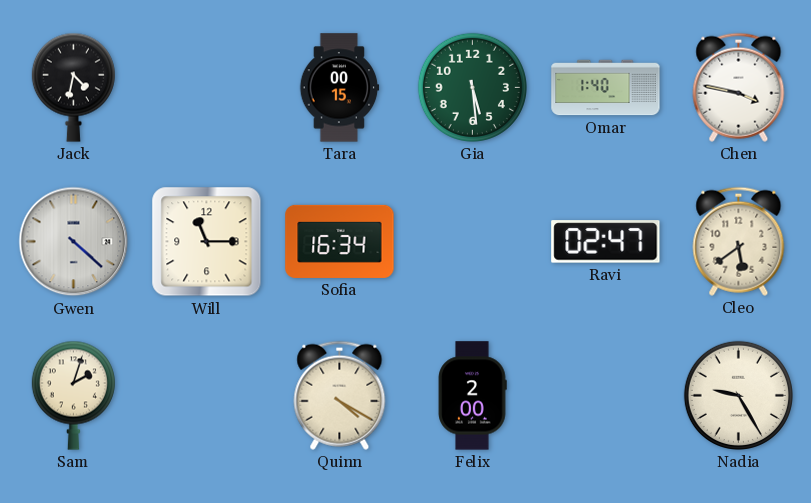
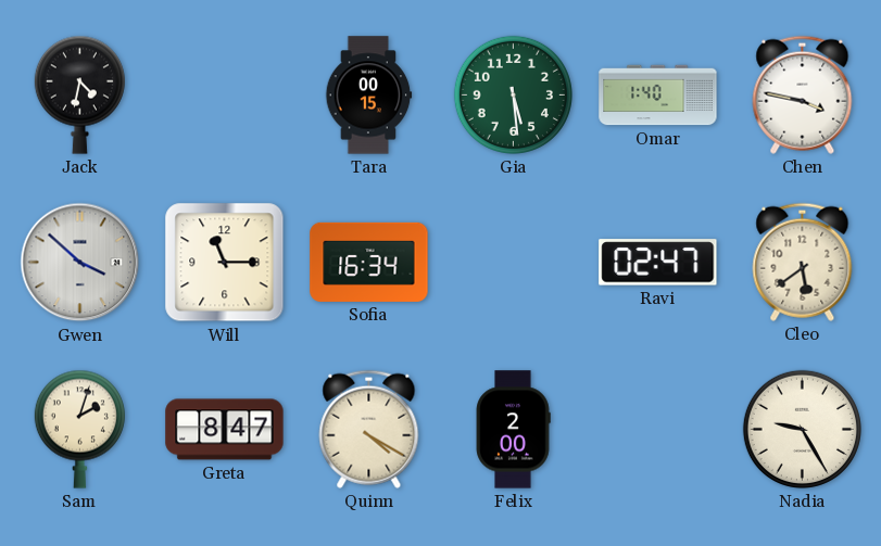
Gwen: 4:22 -> 3:52 (80, 263)
Greta: none -> 8:47 (225, 430)
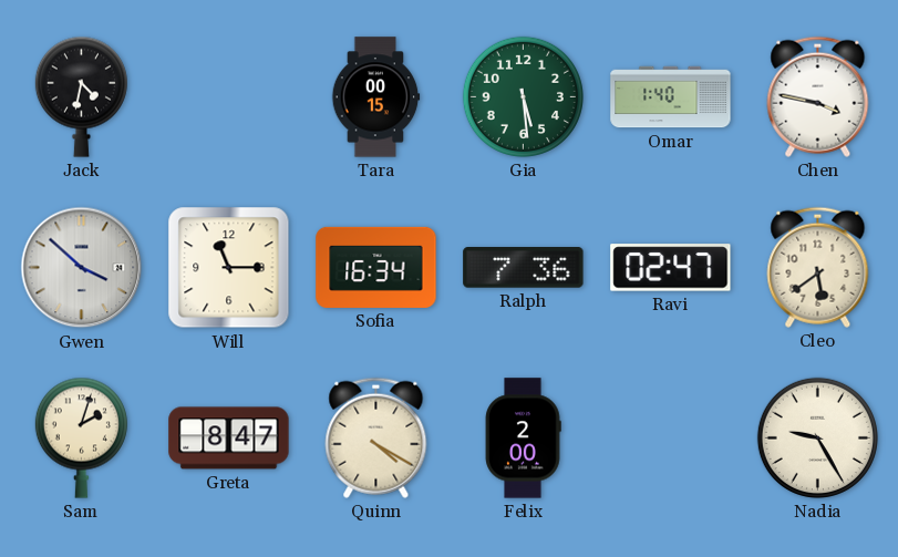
Ralph: none -> 7:36 (524, 268)
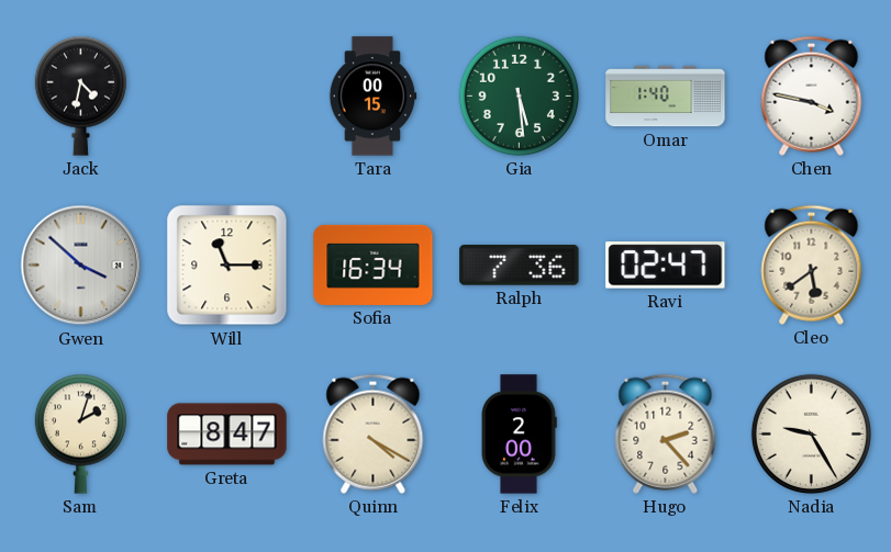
Hugo: none -> 2:23 (666, 433)
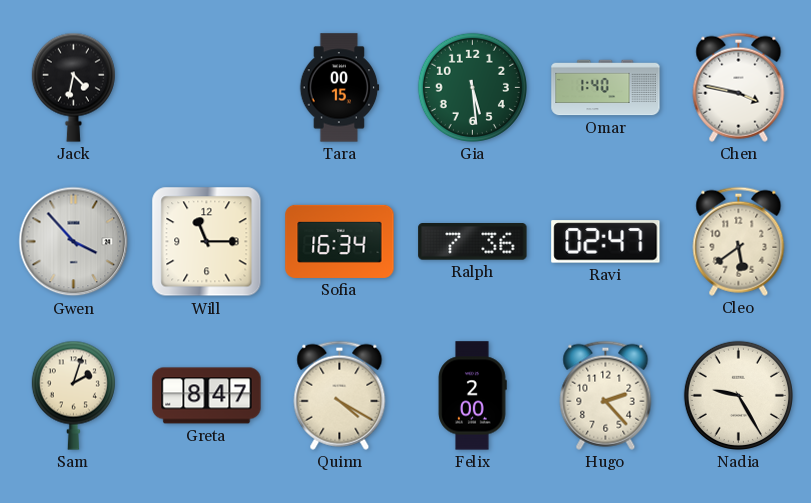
Gwen: 3:52 -> 3:53 (74, 242)
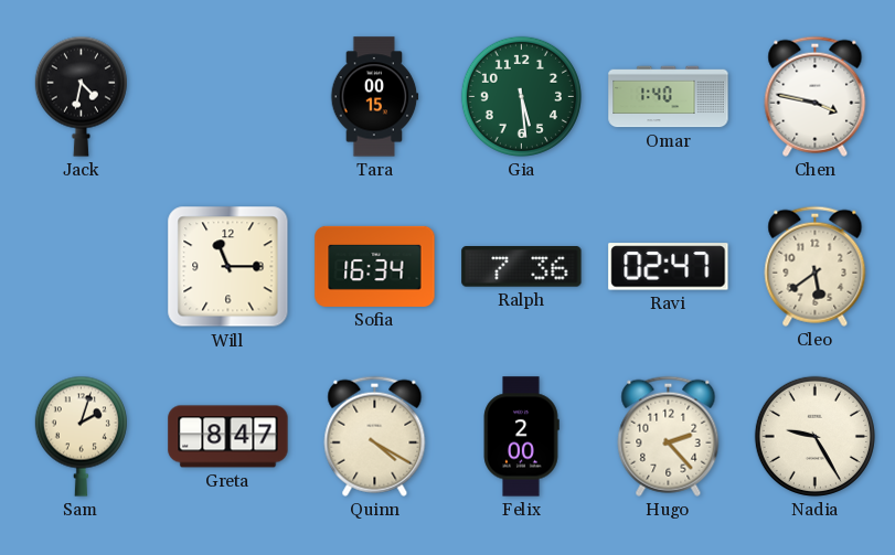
Gwen: 3:53 -> none (74, 242)
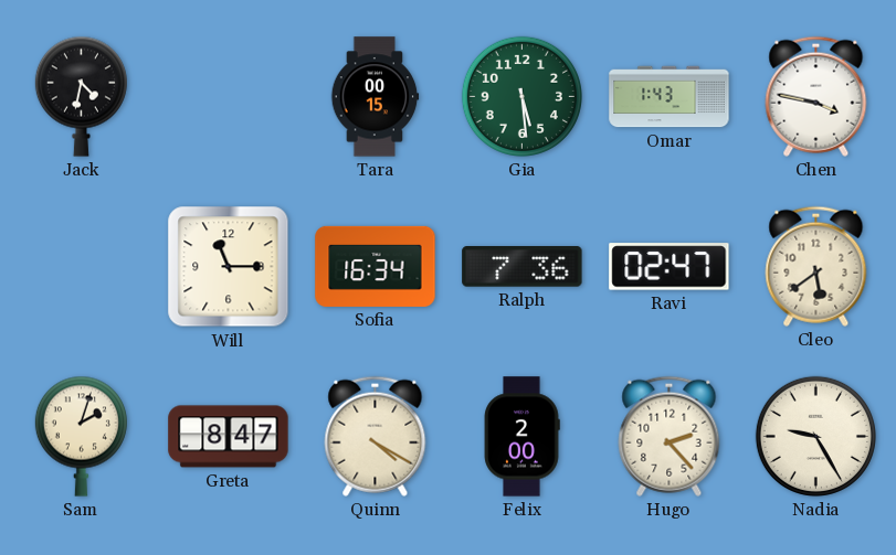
Omar: 1:40 -> 1:43 (670, 97)
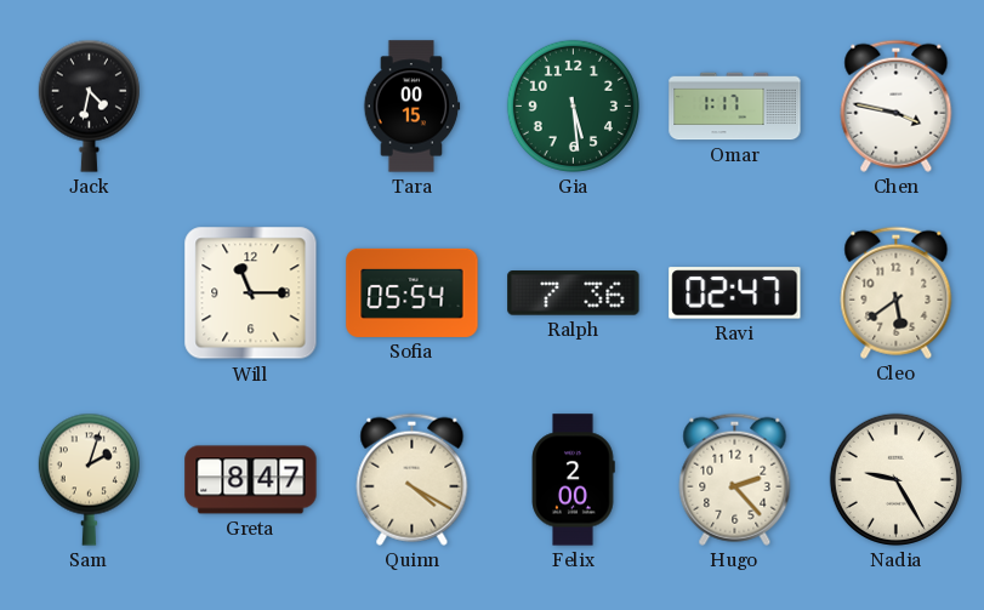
Omar: 1:43 -> 1:17 (735, 107)
Sofia: 16:34 -> 05:54 (413, 292)
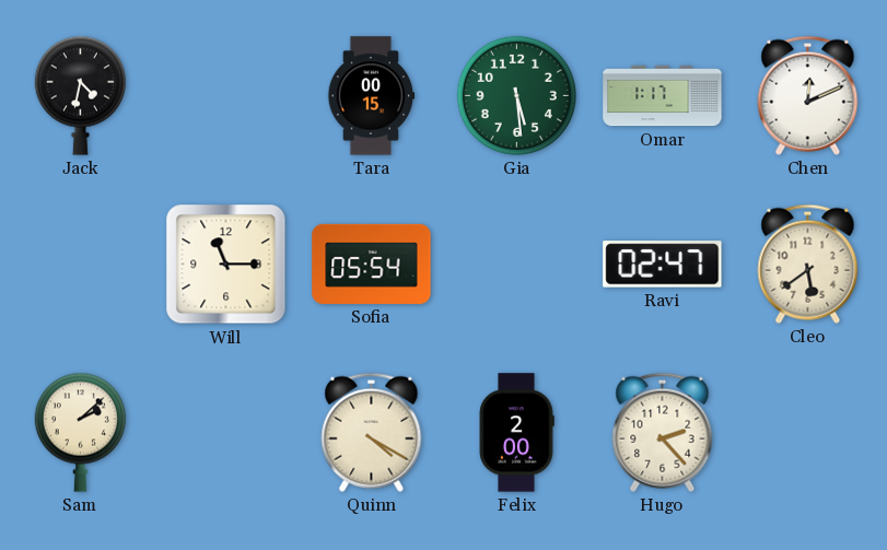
Chen: 3:47 -> 12:11 (808, 95)
Ralph: 7:36 -> none (574, 293)
Sam: 2:03 -> 2:08 (80, 432)
Greta: 8:47 -> none (251, 480)
Nadia: 9:25 -> none (895, 479)
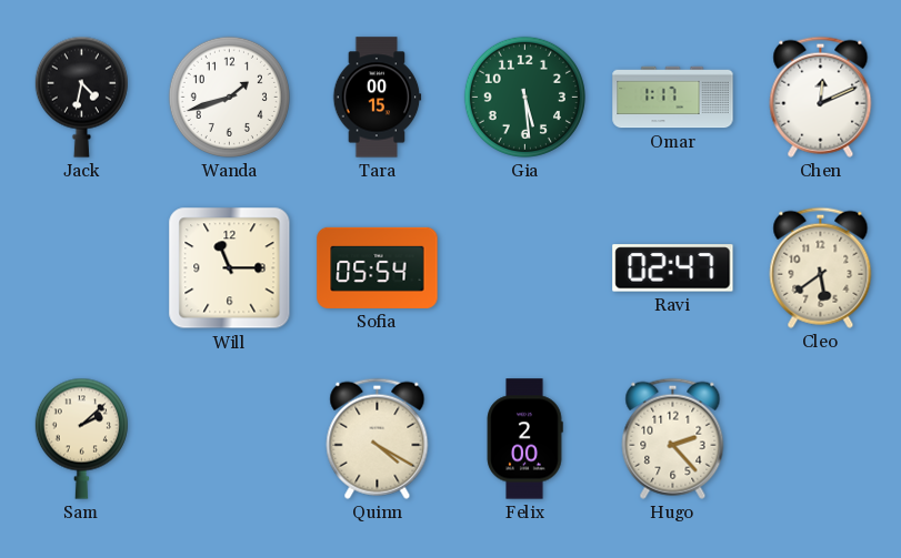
Wanda: none -> 1:42 (229, 97)
